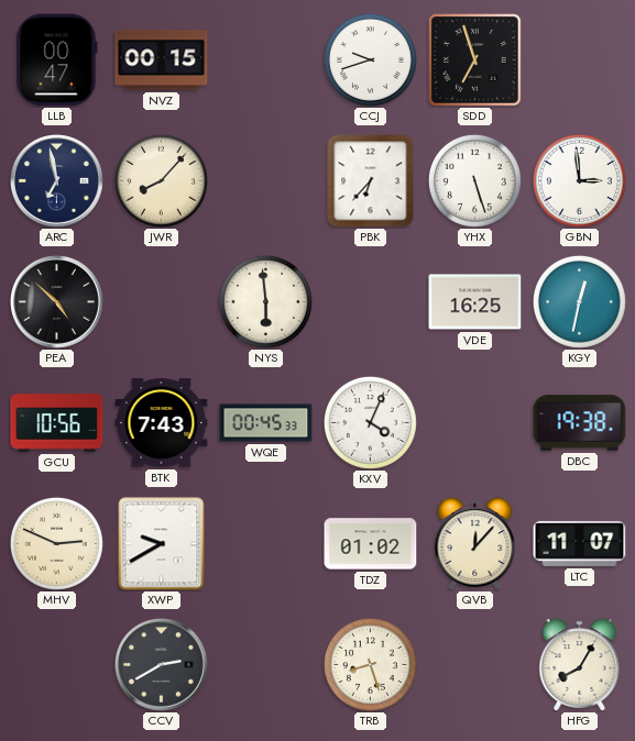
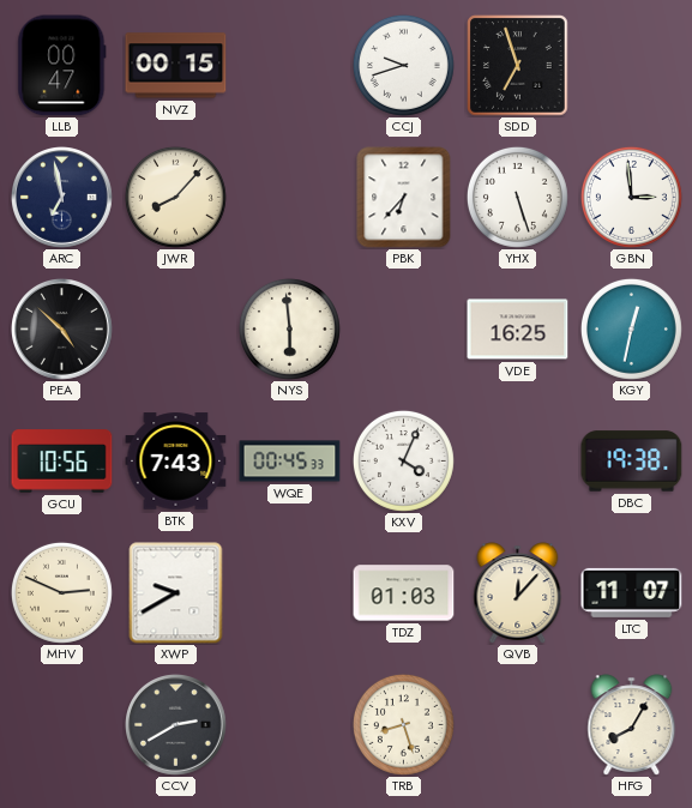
TDZ: 01:02 -> 01:03 (404, 593)
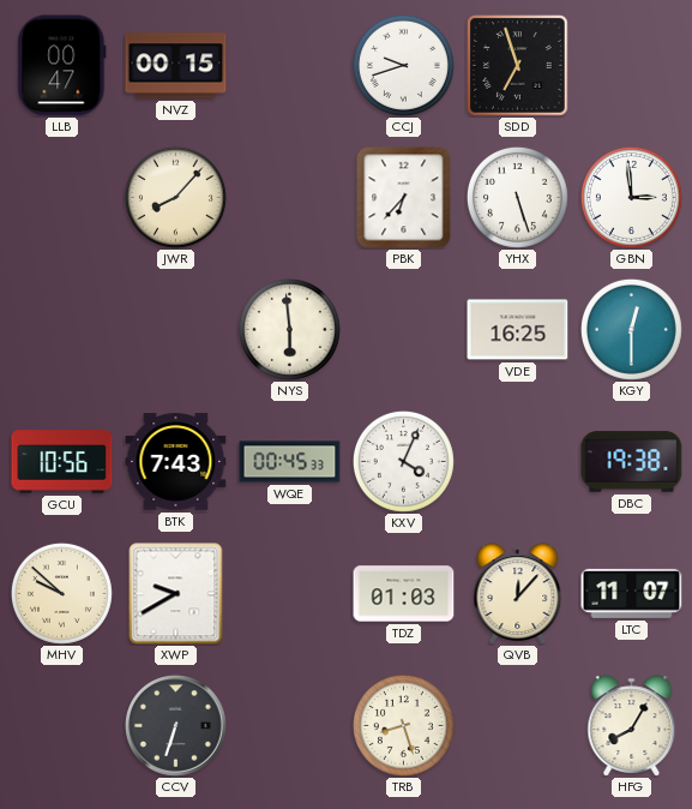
ARC: 6:58 -> none (62, 198)
PEA: 4:52 -> none (62, 330)
KGY: 12:32 -> 12:30 (631, 329)
MHV: 2:49 -> 9:52 (61, 593)
CCV: 2:40 -> 6:33 (176, 726)
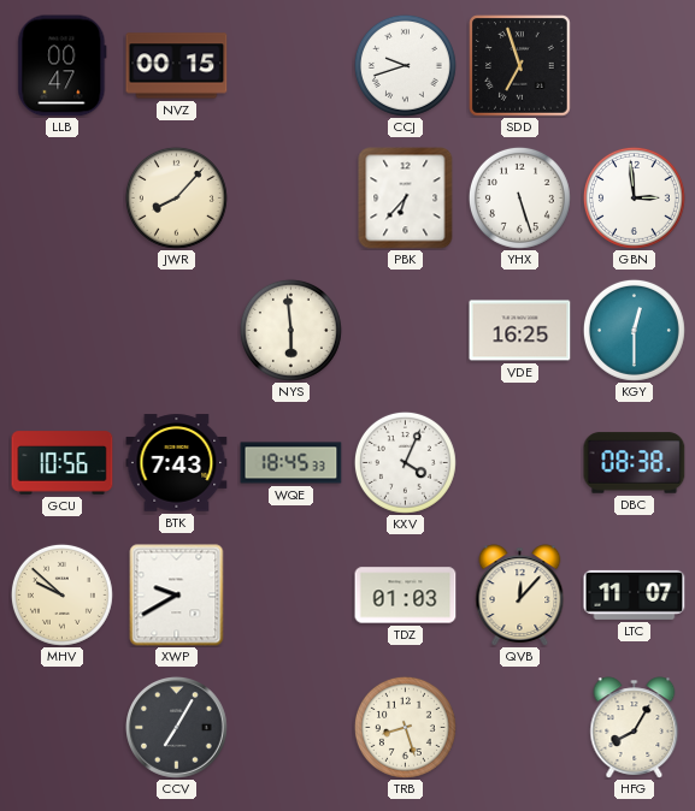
WQE: 00:45 -> 18:45 (291, 463)
DBC: 19:38 -> 08:38 (635, 463)
CCV: 6:33 -> 7:05 (177, 728)
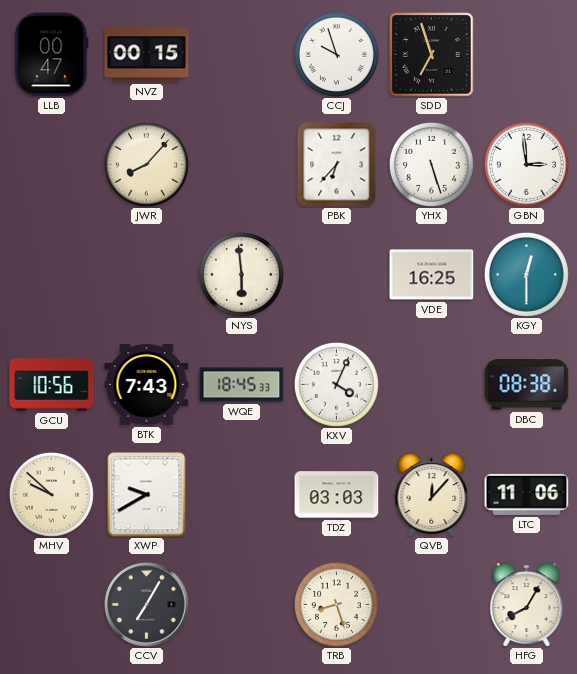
CCJ: 9:42 -> 9:57 (336, 54)
TDZ: 01:03 -> 03:03 (337, 495)
LTC: 11:07 -> 11:06 (527, 494)
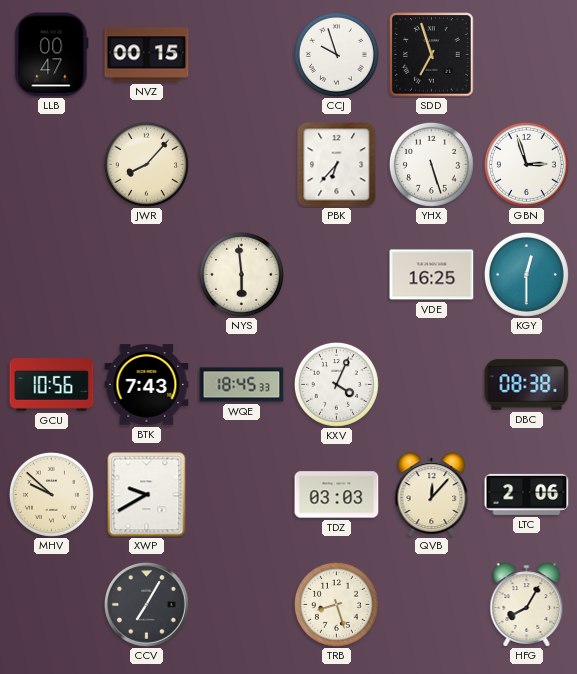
GBN: 2:59 -> 2:57 (526, 164)
LTC: 11:06 -> 2:06 (527, 494)
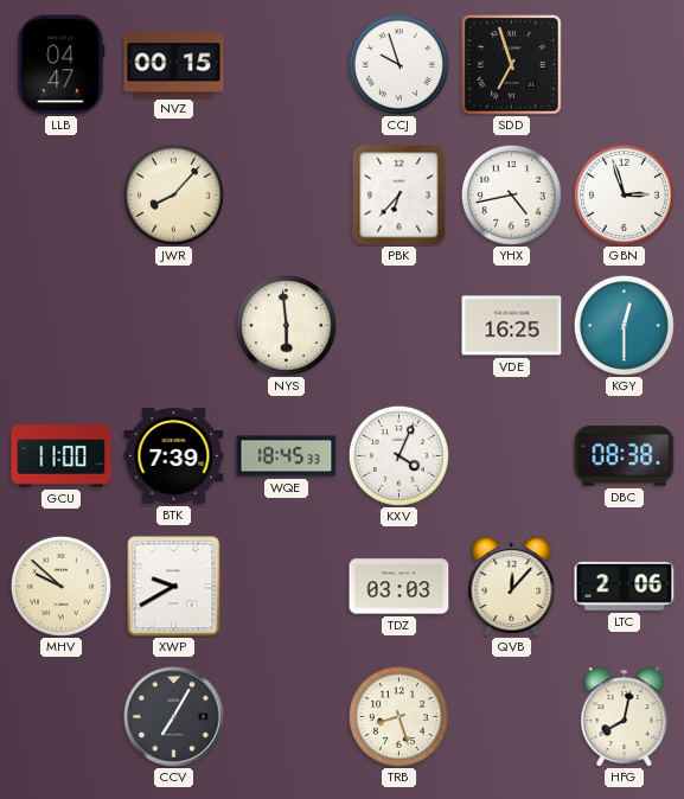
LLB: 00:47 -> 04:47 (62, 65)
YHX: 5:27 -> 4:43 (511, 194)
GCU: 10:56 -> 11:00 (62, 456)
BTK: 7:43 -> 7:39 (174, 456)
HFG: 8:05 -> 8:02 (625, 717)
